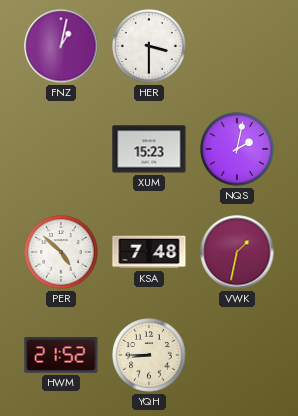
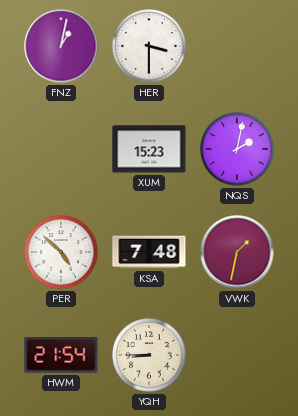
HWM: 21:52 -> 21:54 (61, 356)
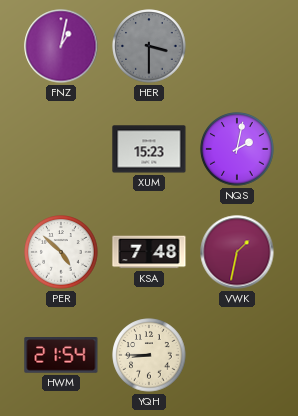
HER dial: white -> grey (149, 46)
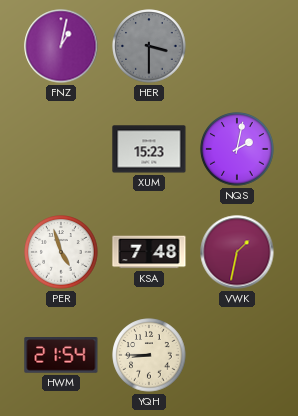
PER: 4:52 -> 4:57 (61, 252)
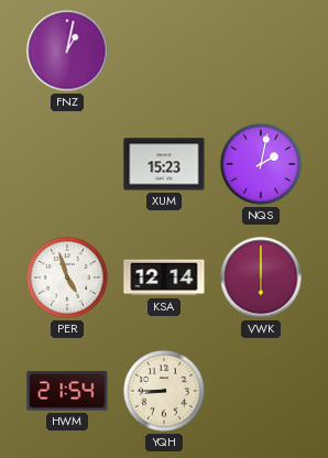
HER: 3:30 -> none (149, 46)
KSA: 7:48 -> 12:14 (164, 277)
VWK: 1:32 -> 6:00 (261, 277)
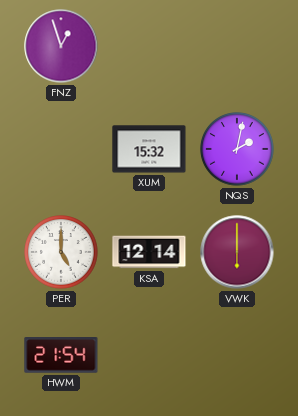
FNZ: 1:02 -> 12:57 (61, 46)
XUM: 15:23 -> 15:32 (149, 149)
PER: 4:57 -> 5:00 (61, 252)
YQH: 8:45 -> none (164, 391)
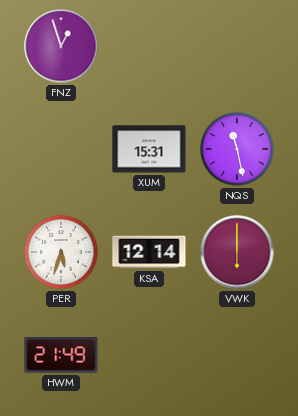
XUM: 15:32 -> 15:31 (149, 149)
NQS: 2:02 -> 11:28 (237, 149)
PER: 5:00 -> 5:33 (61, 252)
HWM: 21:54 -> 21:49 (61, 356)
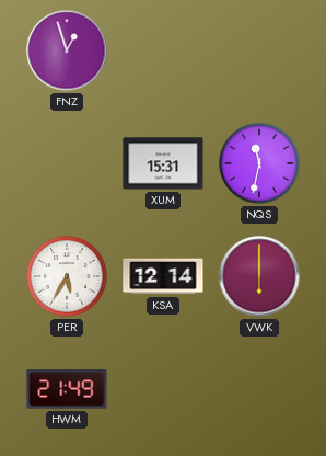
NQS: 11:28 -> 11:32 (259, 163)
PER: 5:33 -> 5:35 (67, 276)
